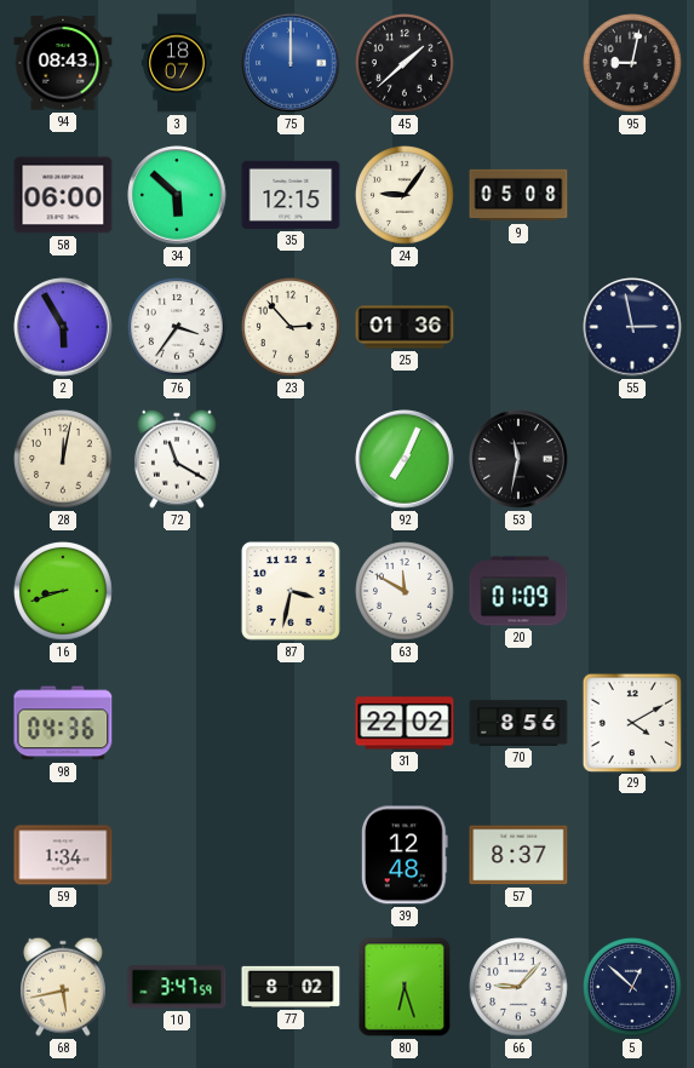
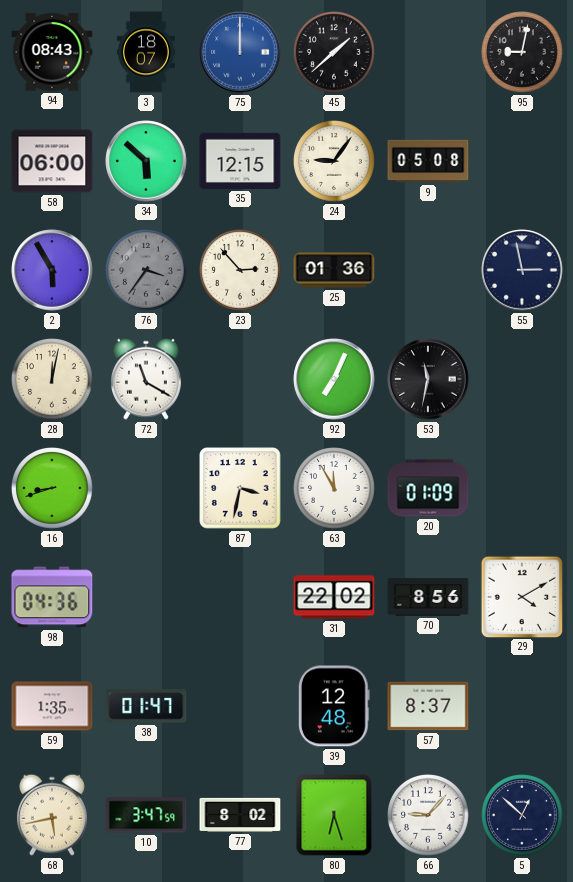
76 dial: white -> grey (147, 271)
63: 11:50 -> 11:55 (335, 489)
59: 1:34 -> 1:35 (52, 706)
38: none -> 01:47 (146, 706)
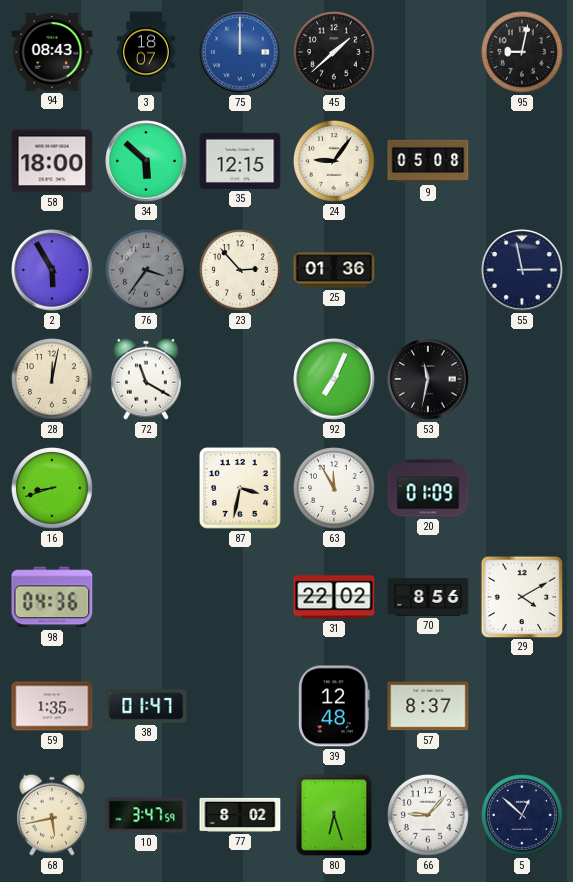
58: 06:00 -> 18:00 (52, 161)
